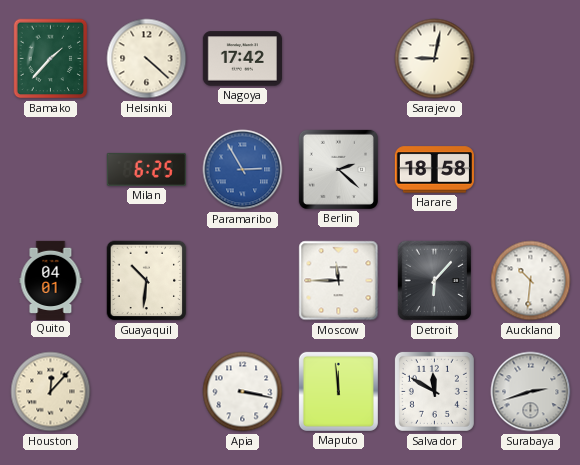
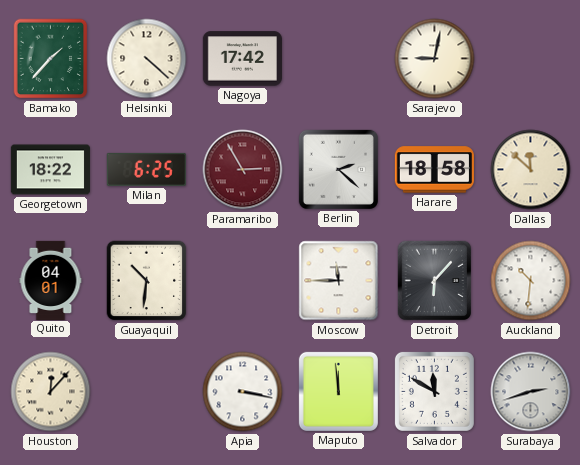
Georgetown: none -> 18:22 (50, 170)
Paramaribo dial: blue -> burgundy (243, 170)
Dallas: none -> 11:52 (531, 170)
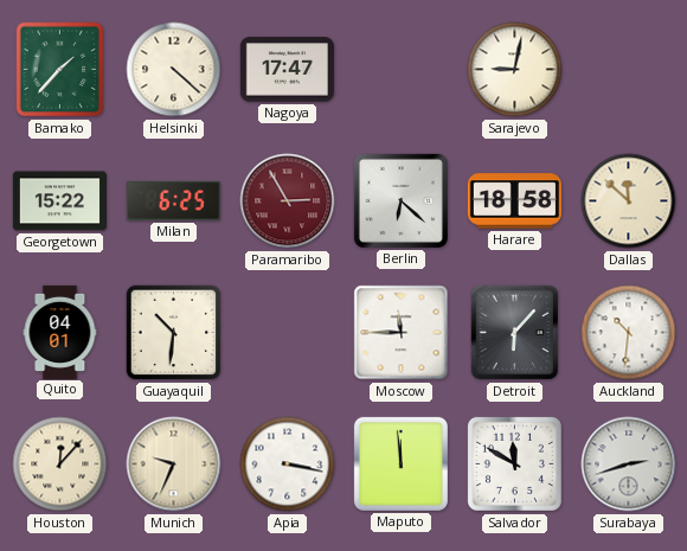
Nagoya: 17:42 -> 17:47 (287, 70)
Georgetown: 18:22 -> 15:22 (59, 201)
Berlin: 2:22 -> 6:22 (400, 200)
Munich: none -> 9:34 (174, 464)
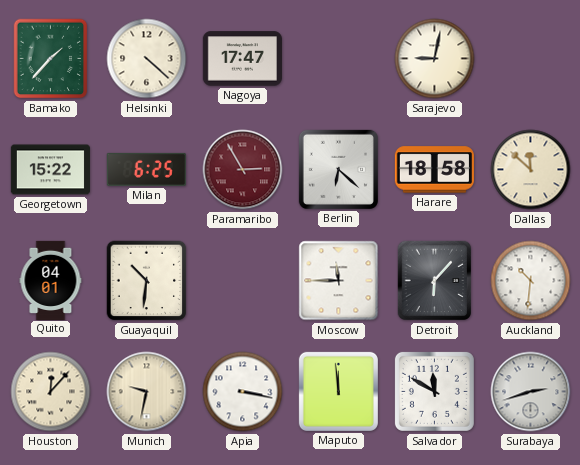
Munich: 9:34 -> 9:32 (147, 392)
